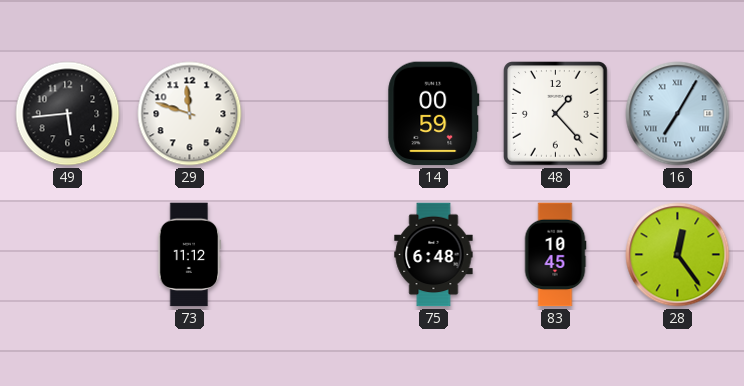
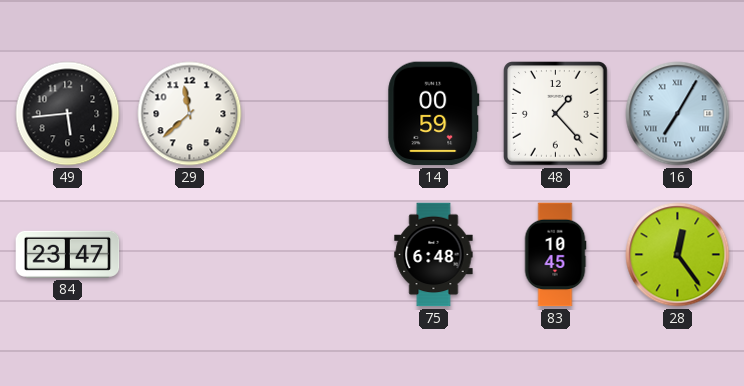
29: 11:48 -> 11:38 (190, 114)
84: none -> 23:47 (68, 254)
73: 11:12 -> none (190, 255)
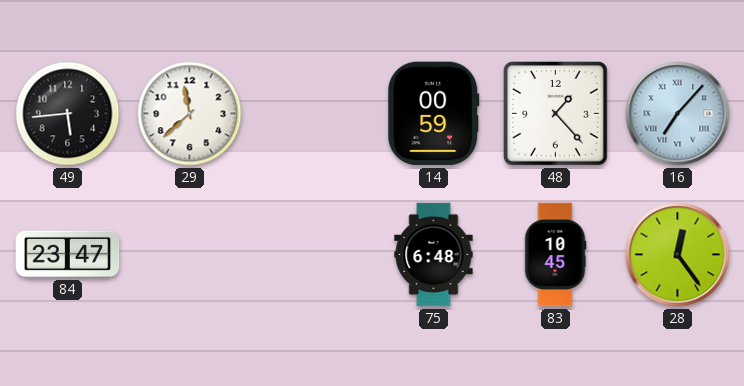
16: 7:05 -> 7:07 (678, 114)
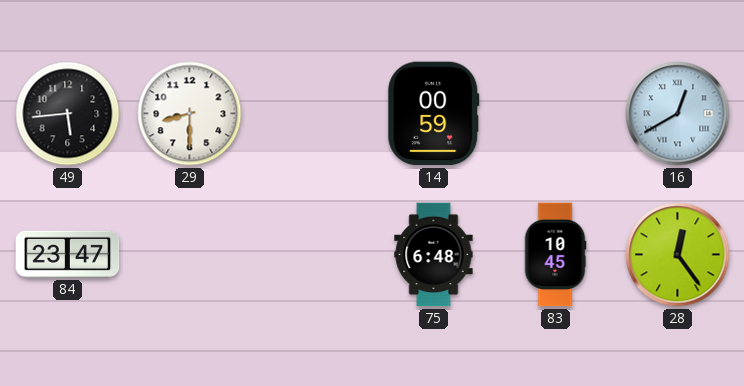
29: 11:38 -> 8:30 (190, 114)
48: 1:23 -> none (556, 114)
16: 7:07 -> 12:40 (678, 114)
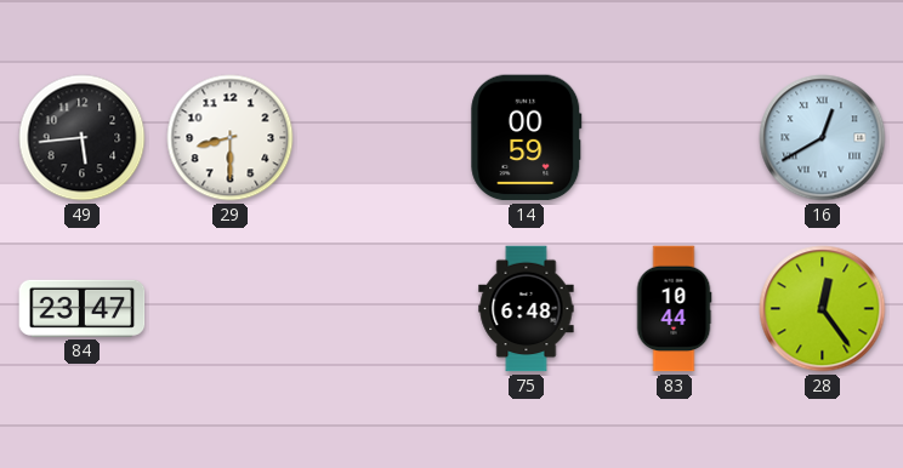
83: 10:45 -> 10:44 (674, 309)
